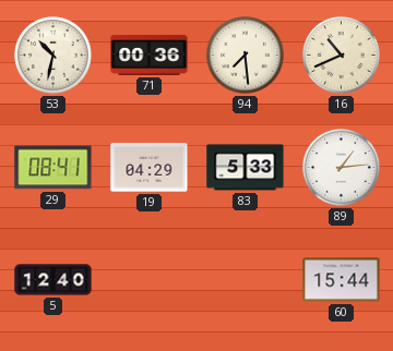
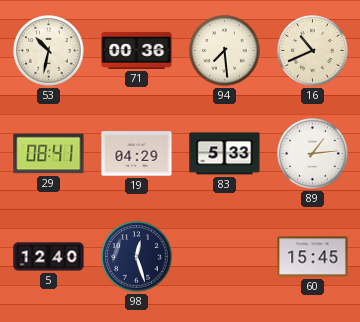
98: none -> 12:27 (137, 257)
60: 15:44 -> 15:45 (313, 257)
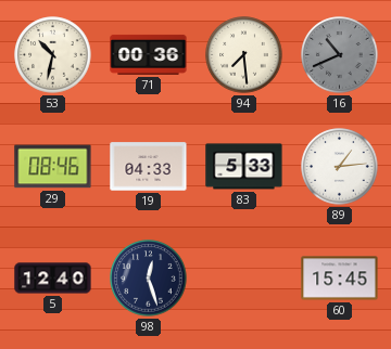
16 dial: cream -> grey (340, 55)
29: 08:41 -> 08:46 (53, 167)
19: 04:29 -> 04:33 (149, 167)
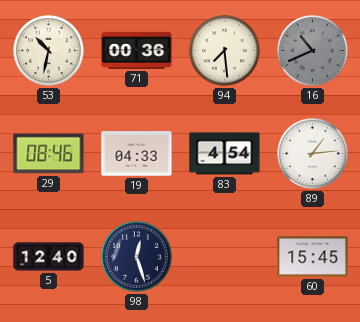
83: 5:33 -> 4:54 (225, 154)
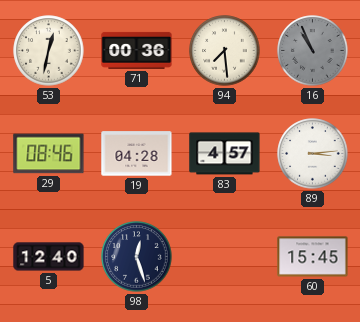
53: 10:32 -> 12:32 (49, 51)
16: 10:41 -> 10:56 (313, 51)
19: 04:33 -> 04:28 (137, 154)
83: 4:54 -> 4:57 (225, 154)
89: 1:14 -> 3:14 (313, 154)
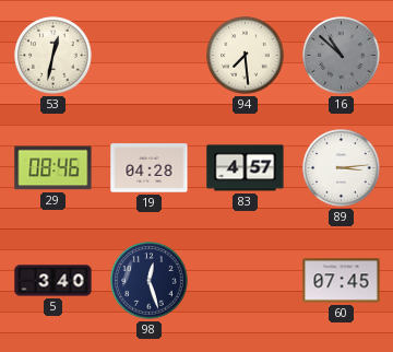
71: 00:36 -> none (137, 50)
16: 10:56 -> 10:52 (342, 56)
5: 12:40 -> 3:40 (53, 281)
60: 15:45 -> 07:45 (342, 281)
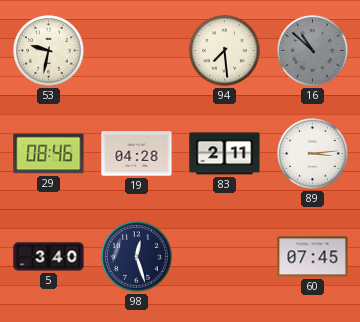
53: 12:32 -> 9:32 (49, 51)
83: 4:57 -> 2:11 (225, 154)
